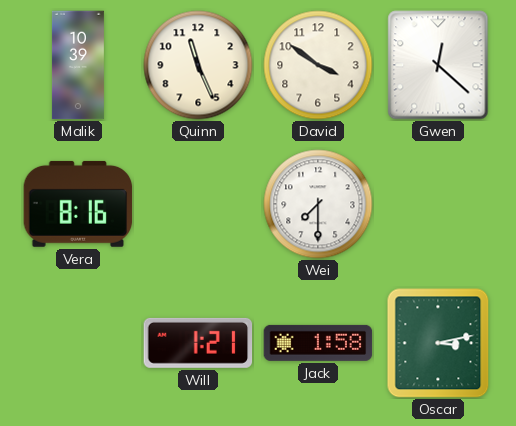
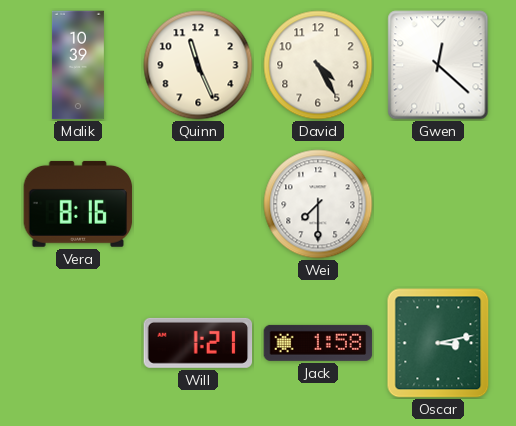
David: 3:51 -> 4:25 (318, 65)
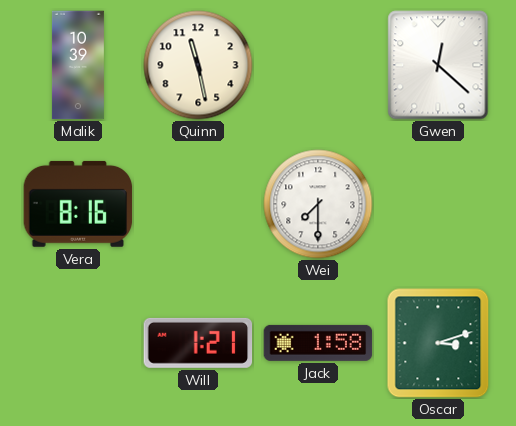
Quinn: 11:26 -> 11:28 (198, 65)
David: 4:25 -> none (318, 65)
Oscar: 3:13 -> 3:12 (438, 343)
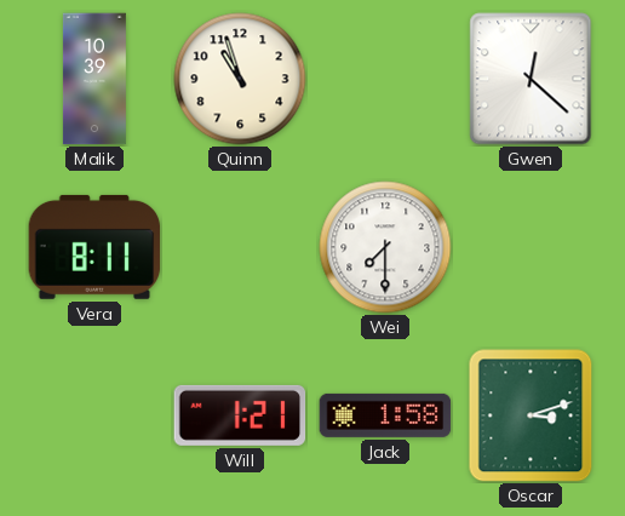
Quinn: 11:28 -> 10:57 (240, 79)
Vera: 8:16 -> 8:11 (94, 247)
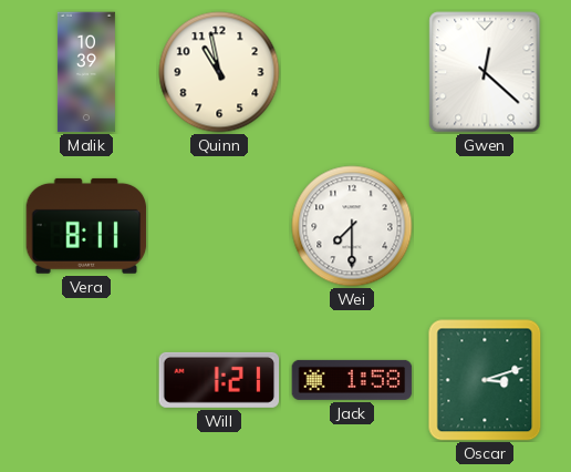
Quinn: 10:57 -> 10:58 (219, 72)
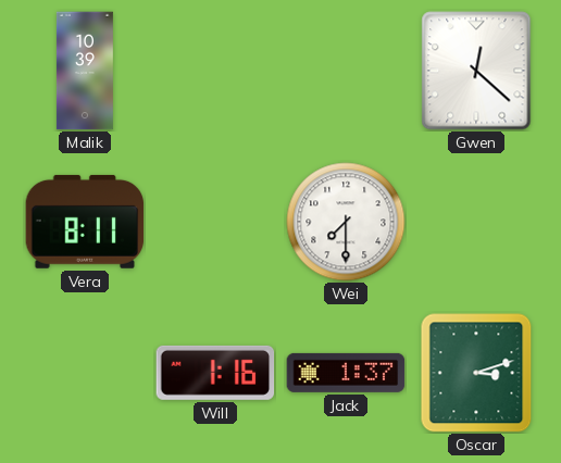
Quinn: 10:58 -> none (219, 72)
Will: 1:21 -> 1:16 (215, 373)
Jack: 1:58 -> 1:37 (346, 373)
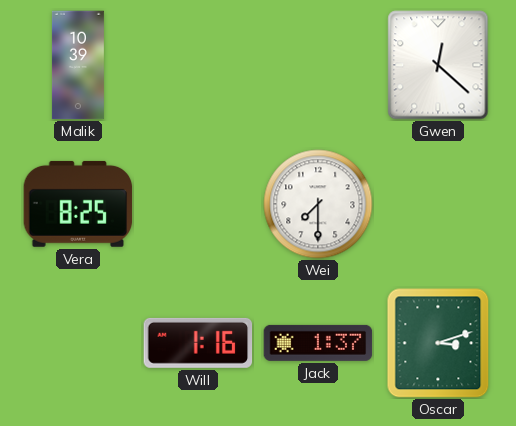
Vera: 8:11 -> 8:25 (78, 204)
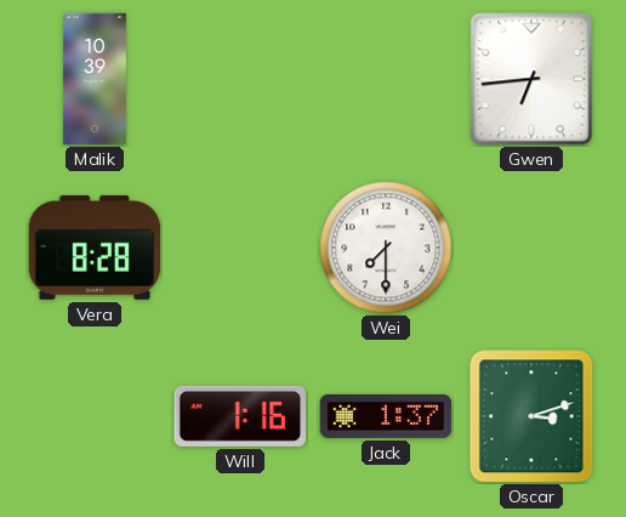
Gwen: 12:22 -> 6:44 (531, 79)
Vera: 8:25 -> 8:28 (95, 248)
